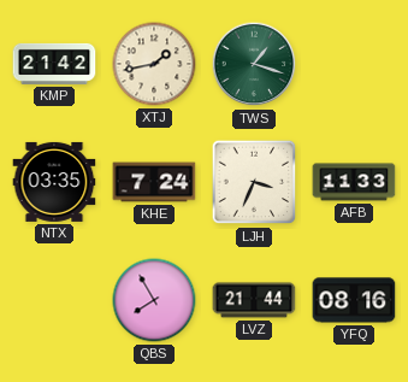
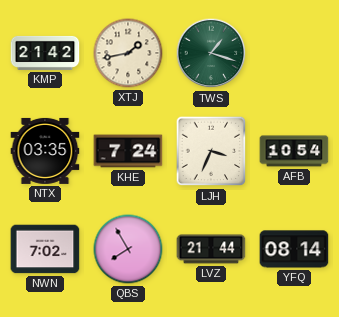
AFB: 11:33 -> 10:54 (294, 151)
NWN: none -> 7:02 (45, 249)
YFQ: 08:16 -> 08:14 (294, 249)
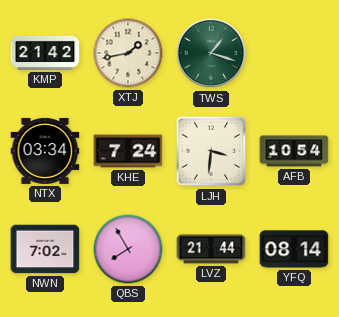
NTX: 03:35 -> 03:34 (45, 151)
LJH: 3:34 -> 3:31 (211, 151)
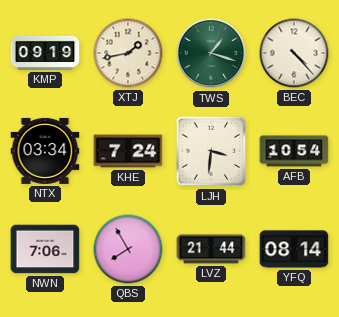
KMP: 21:42 -> 09:19 (45, 53)
BEC: none -> 4:23 (294, 53)
NWN: 7:02 -> 7:06 (45, 249)
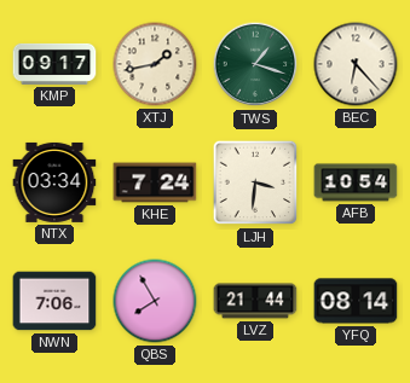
KMP: 09:19 -> 09:17 (54, 64)
BEC: 4:23 -> 6:23 (356, 64)
